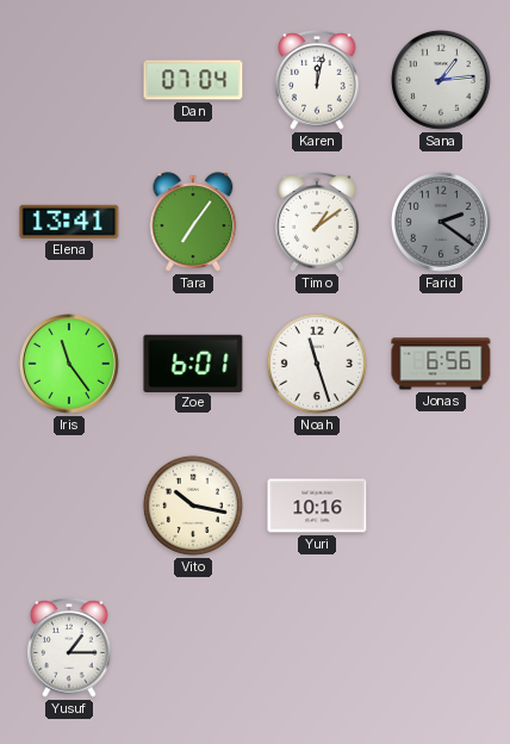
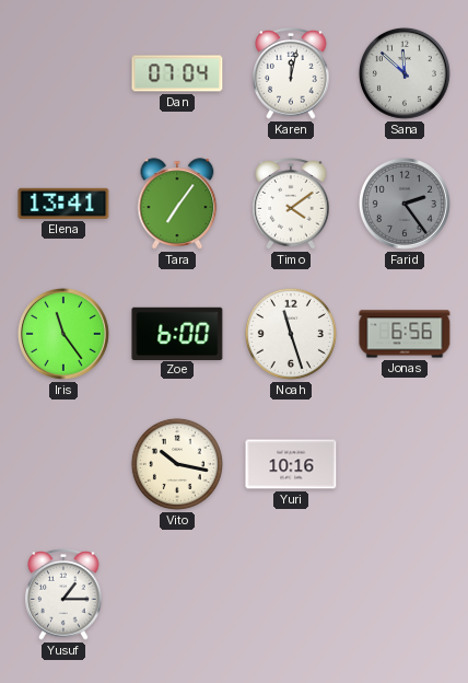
Sana: 1:14 -> 11:52 (405, 73)
Timo: 1:09 -> 4:09 (291, 205)
Farid: 2:21 -> 2:24 (405, 204)
Zoe: 6:01 -> 6:00 (177, 333)
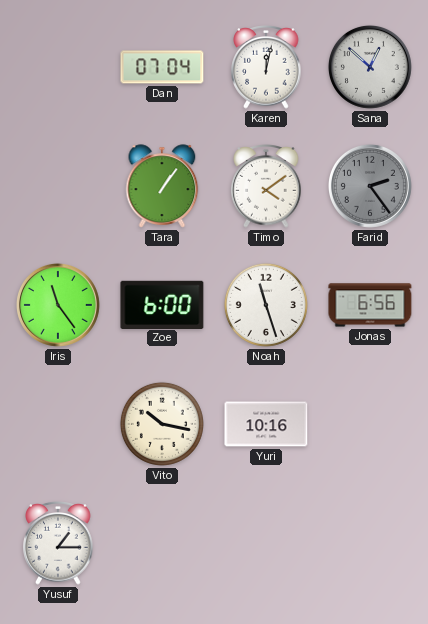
Sana: 11:52 -> 12:52 (370, 67)
Elena: 13:41 -> none (63, 204)
Tara: 7:06 -> 1:06 (162, 186)
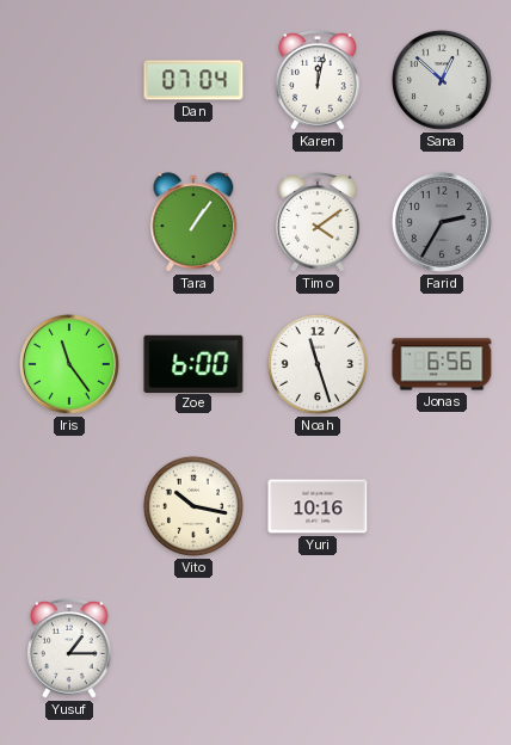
Farid: 2:24 -> 2:35 (442, 222)
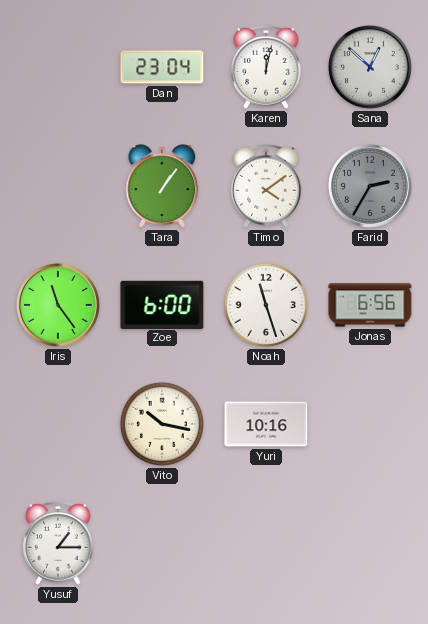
Dan: 07:04 -> 23:04 (162, 67)
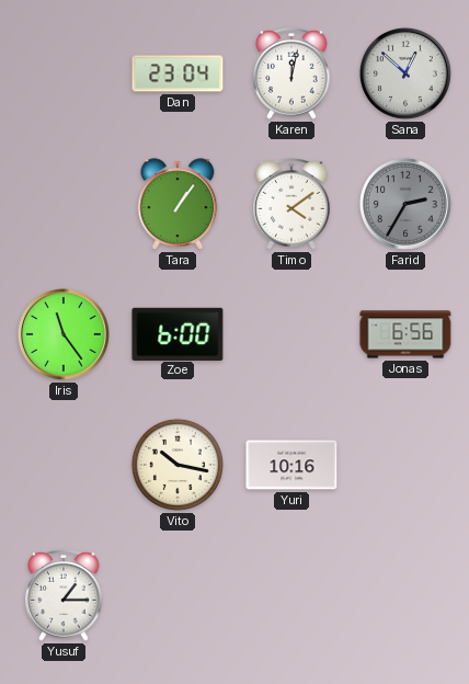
Noah: 11:27 -> none (266, 305)
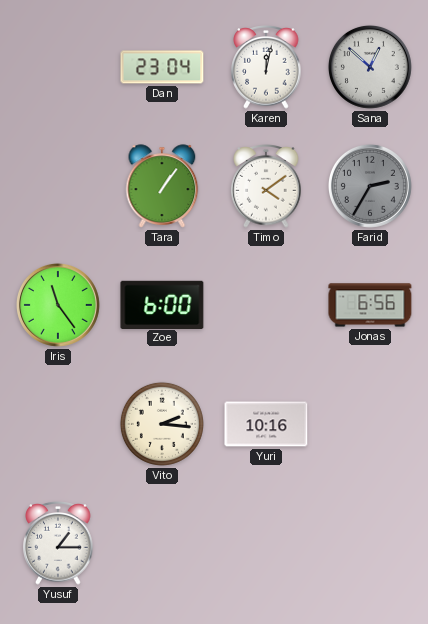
Vito: 10:17 -> 2:16 (162, 424)
